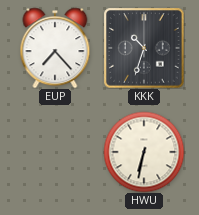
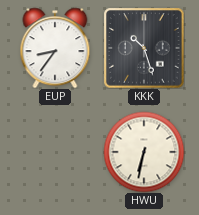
EUP: 7:23 -> 8:36 (55, 48)
KKK: 10:33 -> 10:27 (144, 48)
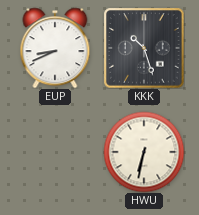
EUP: 8:36 -> 8:41 (55, 48)
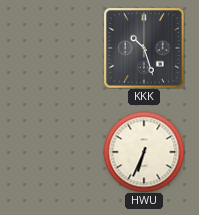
EUP: 8:41 -> none (55, 48)
HWU: 6:32 -> 6:34 (144, 152)
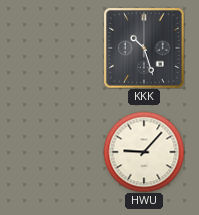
HWU: 6:34 -> 9:07 (144, 152)
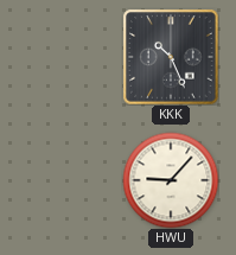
KKK: 10:27 -> 10:26 (171, 57)
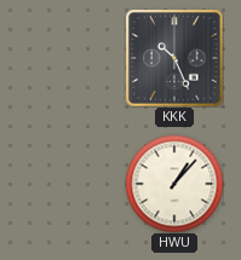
HWU: 9:07 -> 1:07 (174, 184)
